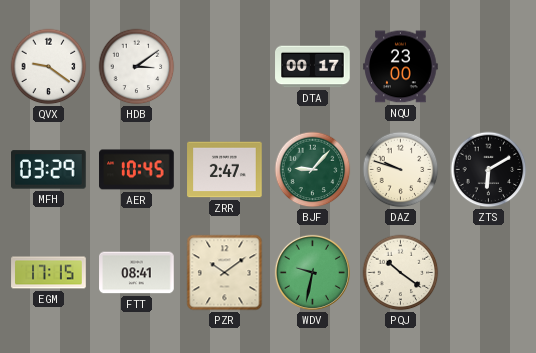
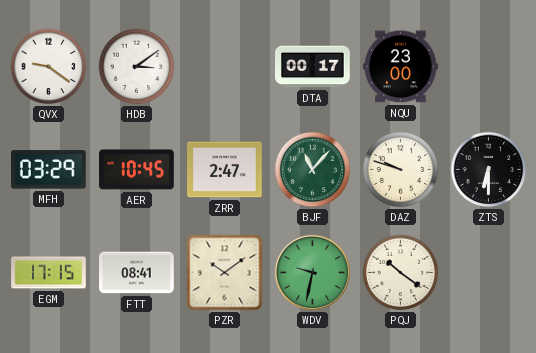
BJF: 9:07 -> 11:07 (313, 170)
ZTS: 6:10 -> 6:30 (489, 170)
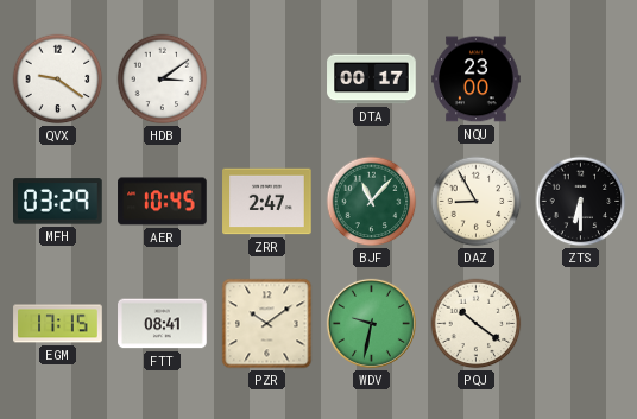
DAZ: 9:48 -> 8:55 (477, 202)
